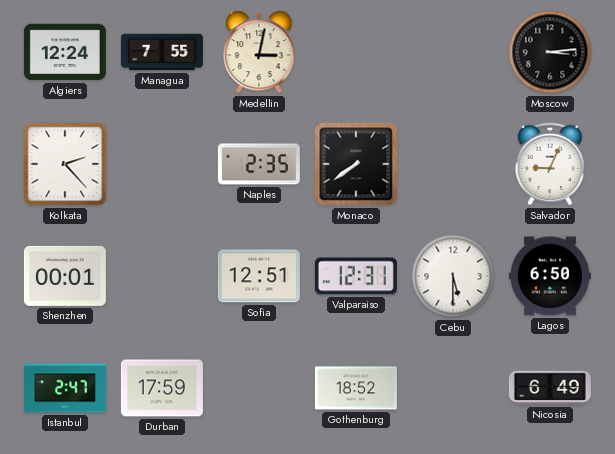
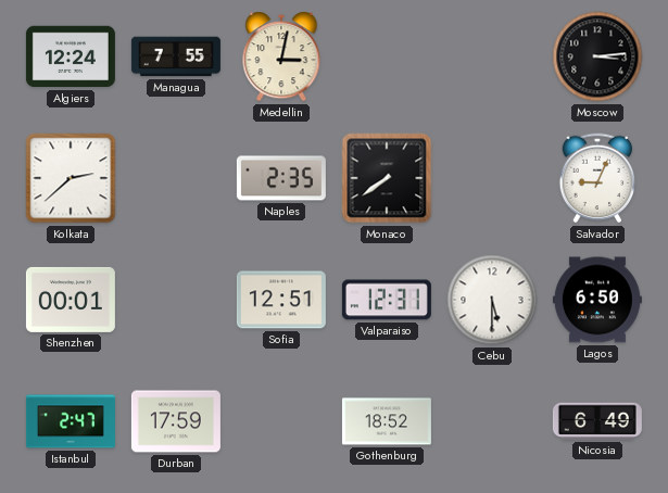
Kolkata: 2:23 -> 2:38 (71, 178)
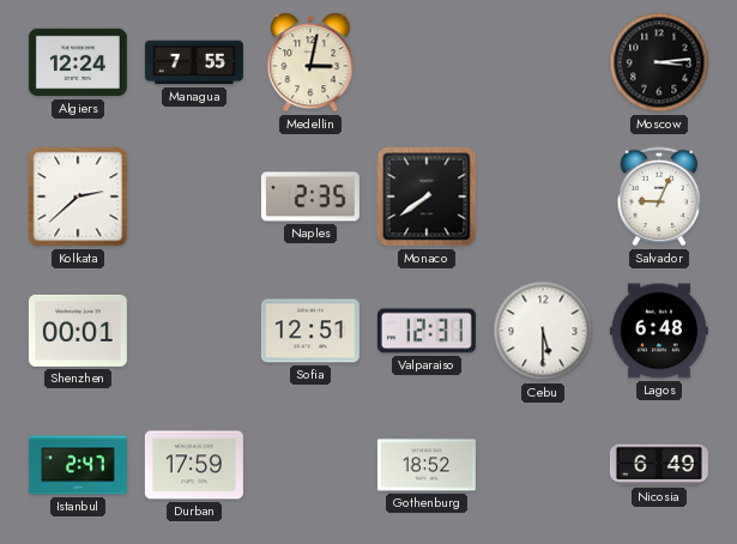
Lagos: 6:50 -> 6:48 (659, 331)
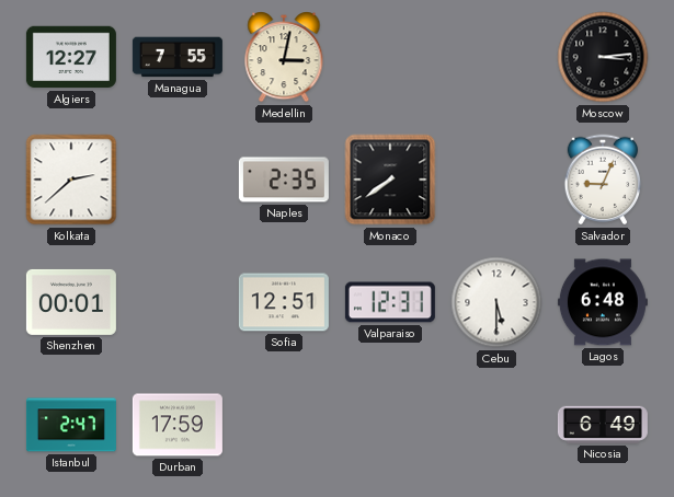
Algiers: 12:24 -> 12:27 (71, 57)
Gothenburg: 18:52 -> none (427, 465)
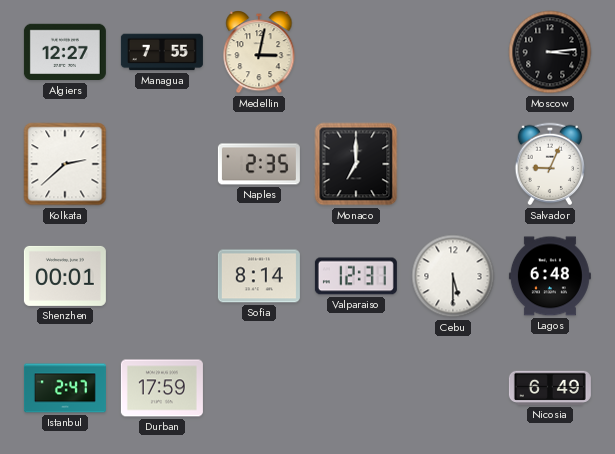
Monaco: 7:39 -> 7:00 (356, 164)
Sofia: 12:51 -> 8:14 (259, 276)
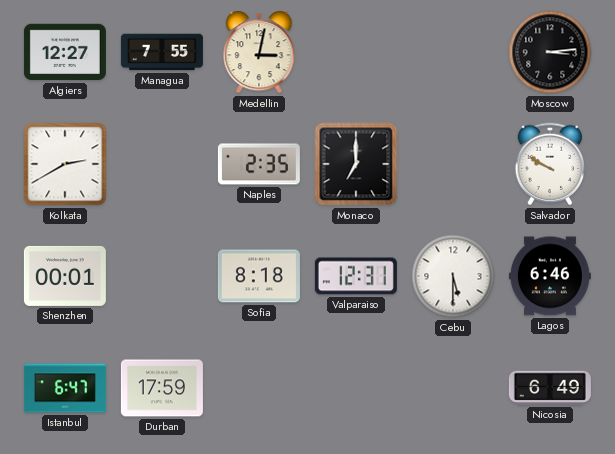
Kolkata: 2:38 -> 2:40 (65, 164)
Salvador: 9:04 -> 9:50 (550, 164)
Sofia: 8:14 -> 8:18 (259, 276)
Lagos: 6:48 -> 6:46 (550, 276)
Istanbul: 2:47 -> 6:47 (65, 388)
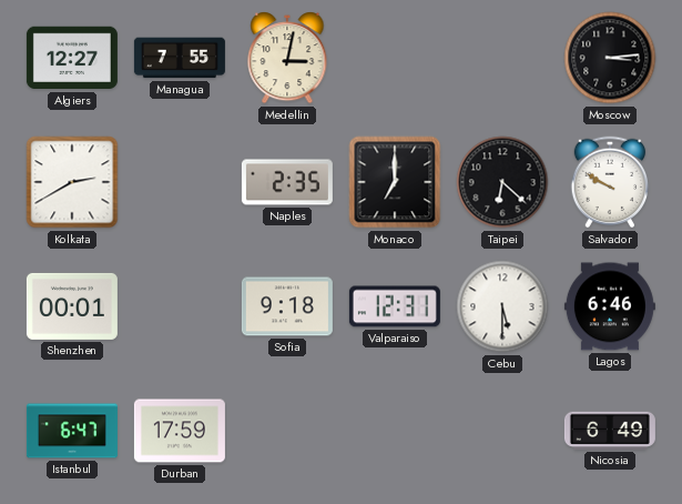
Taipei: none -> 6:22 (502, 182)
Sofia: 8:18 -> 9:18 (287, 306)
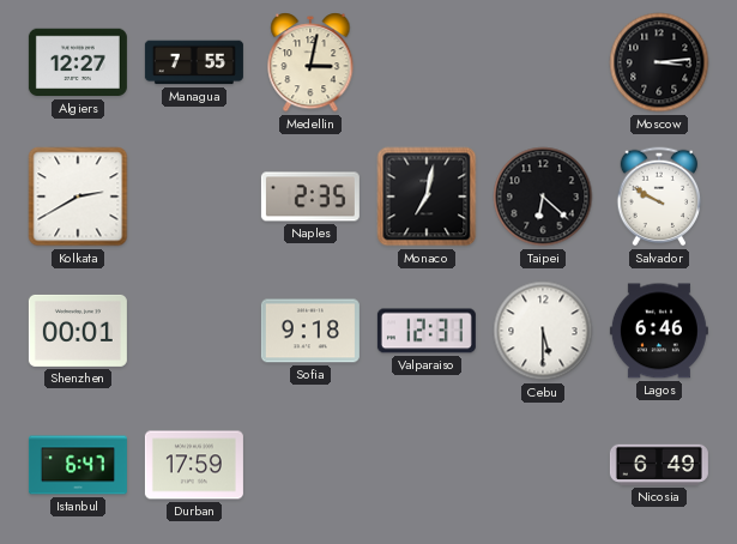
Monaco: 7:00 -> 7:02 (427, 197)
